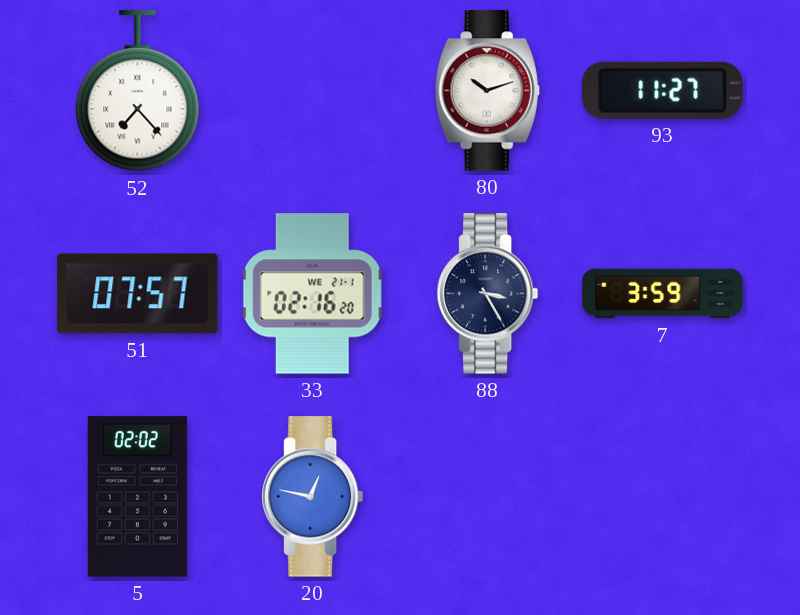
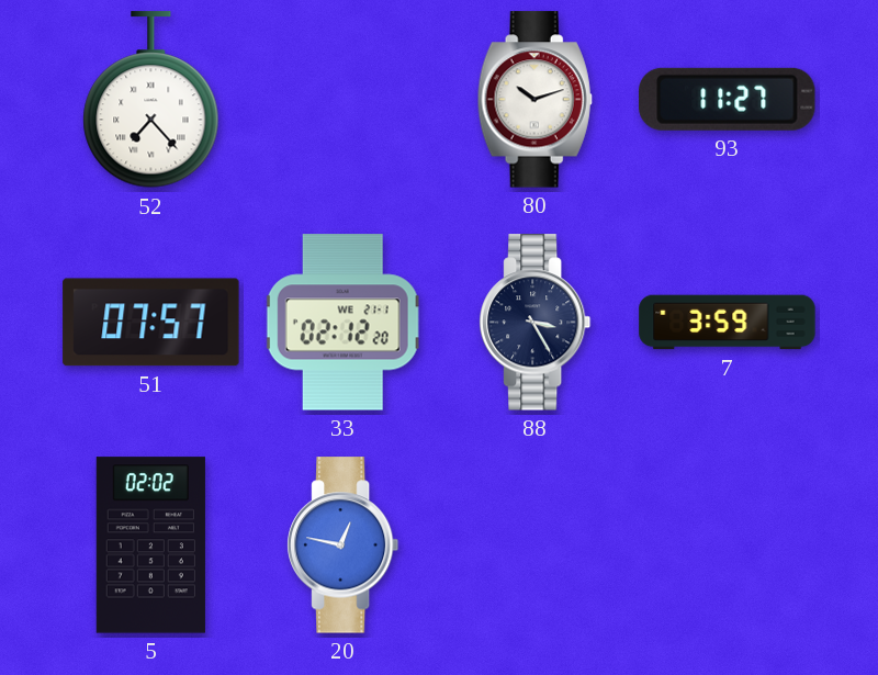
33: 02:16 -> 02:12 (342, 323)
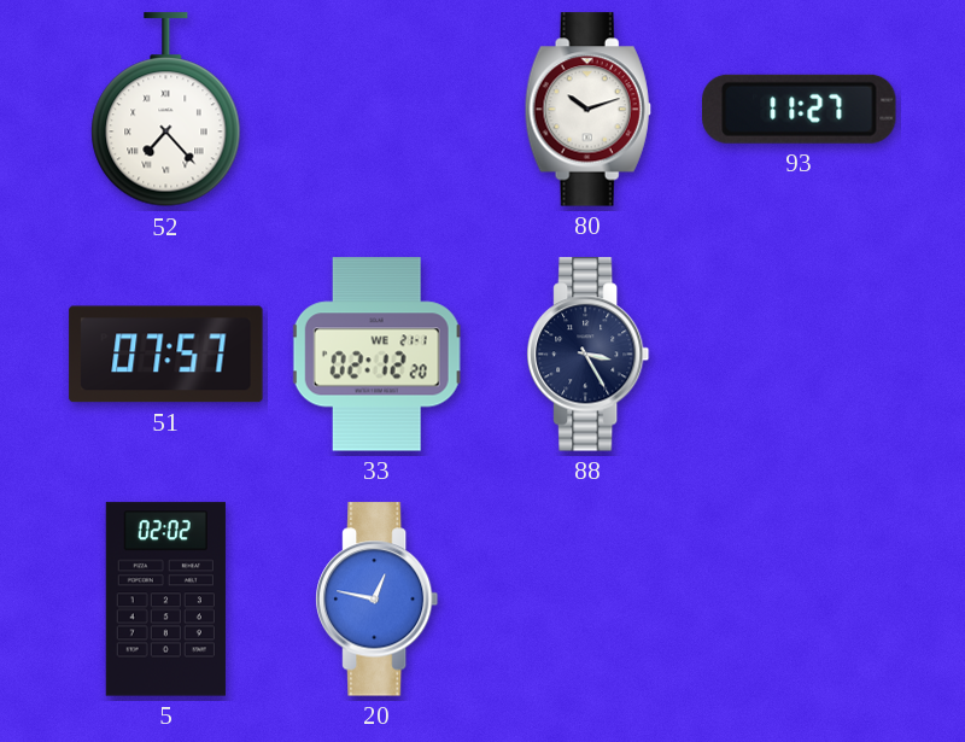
7: 3:59 -> none (728, 323)
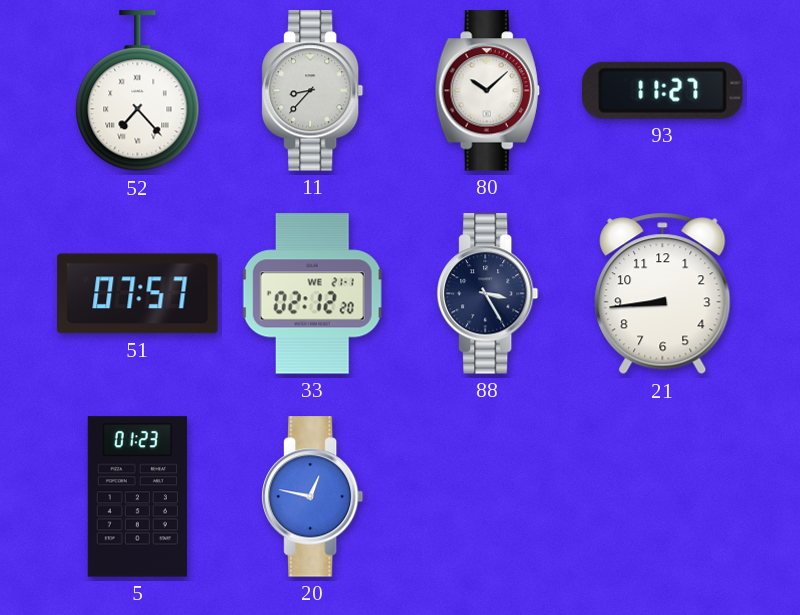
11: none -> 8:37 (313, 91)
80: 10:12 -> 10:08 (487, 91)
21: none -> 8:44 (663, 294)
5: 02:02 -> 01:23 (137, 497)
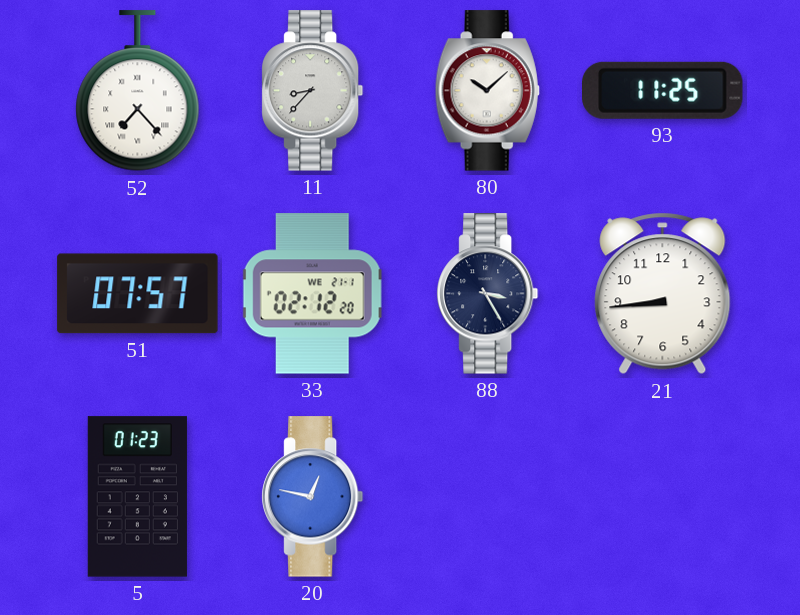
93: 11:27 -> 11:25 (663, 90)
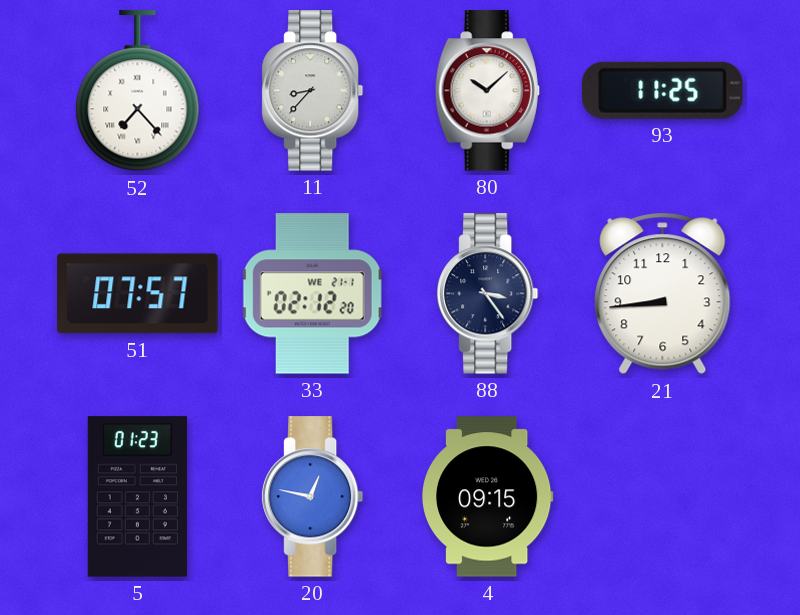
88: 3:25 -> 3:24 (488, 294)
4: none -> 09:15 (487, 497)
